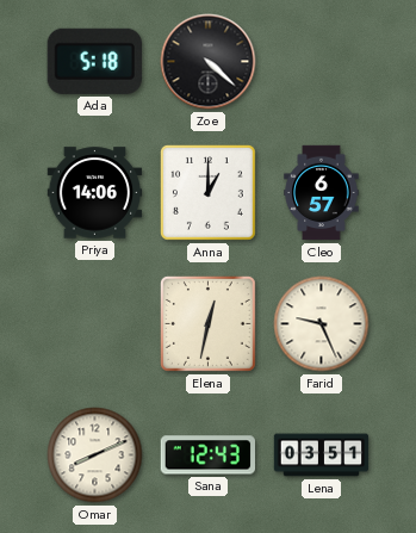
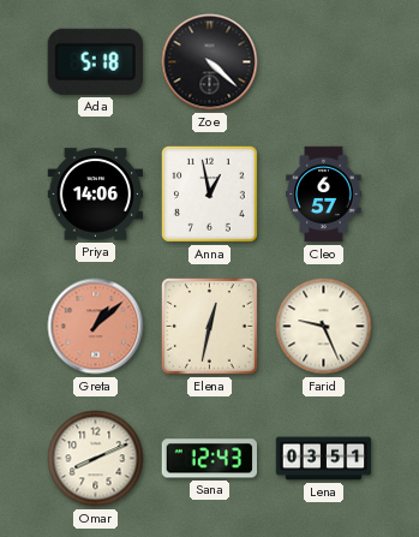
Anna: 1:00 -> 12:58 (209, 193)
Greta: none -> 1:08 (96, 327)
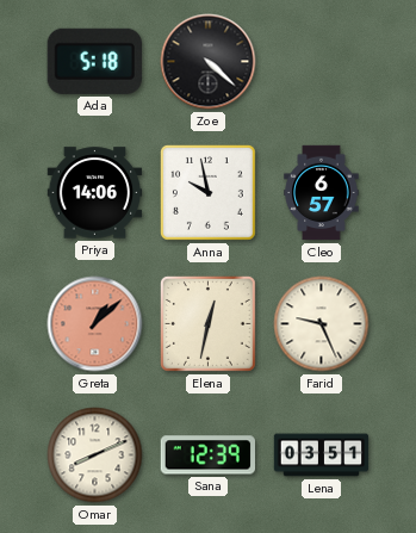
Anna: 12:58 -> 9:58 (207, 192)
Sana: 12:43 -> 12:39 (207, 455)
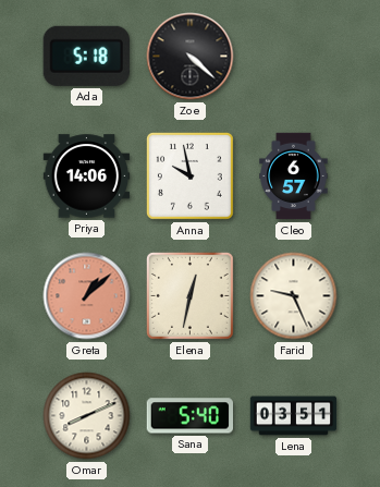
Sana: 12:39 -> 5:40 (189, 416)
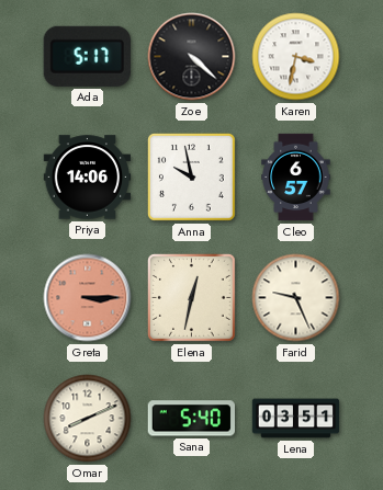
Ada: 5:18 -> 5:17 (87, 56)
Karen: none -> 3:32 (296, 57)
Greta: 1:08 -> 3:15 (88, 298)
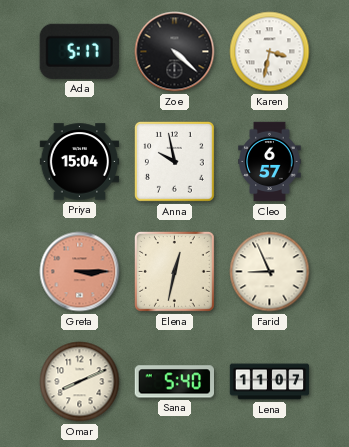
Priya: 14:06 -> 15:04 (80, 162)
Farid: 9:26 -> 8:56 (270, 272)
Lena: 03:51 -> 11:07 (270, 382)
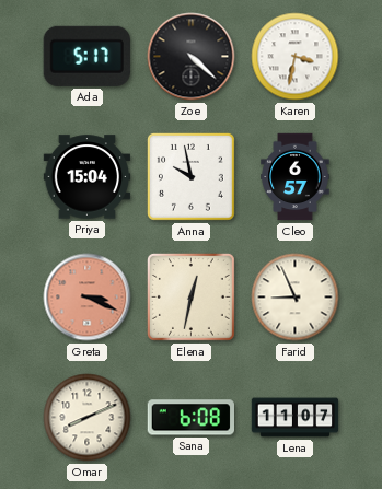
Greta: 3:15 -> 3:19 (88, 298)
Sana: 5:40 -> 6:08 (190, 418)
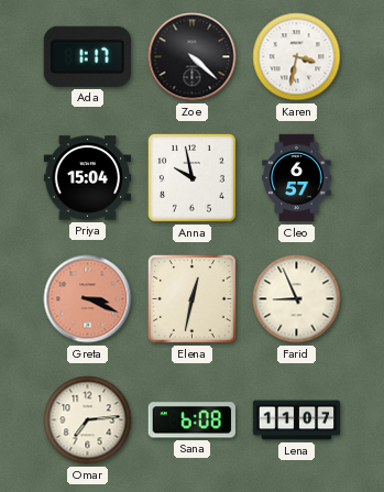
Ada: 5:17 -> 1:17 (87, 56)
Omar: 8:11 -> 7:14 (88, 420)
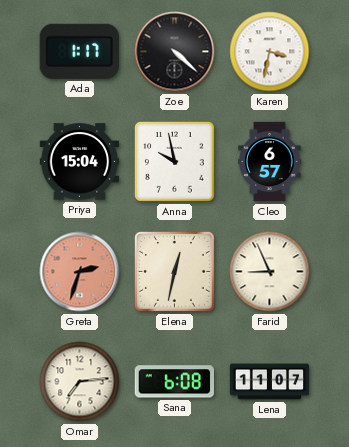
Greta: 3:19 -> 2:33 (80, 272)
